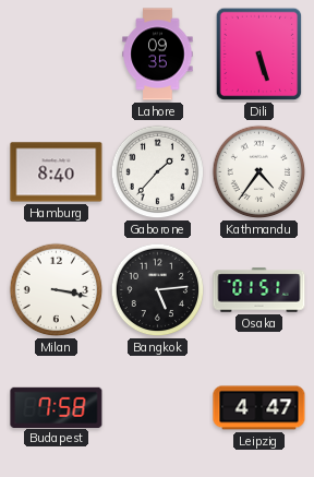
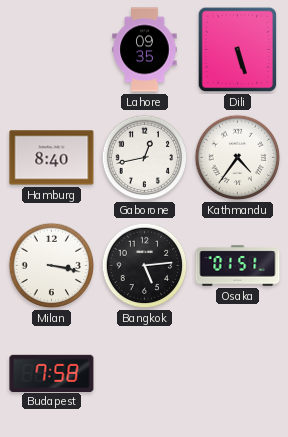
Gaborone: 1:37 -> 12:43 (145, 158)
Leipzig: 4:47 -> none (259, 408)
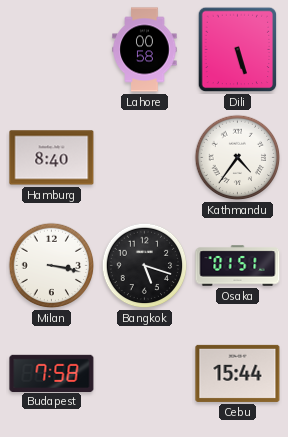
Lahore: 09:35 -> 00:58 (145, 50)
Gaborone: 12:43 -> none (145, 158)
Bangkok: 5:14 -> 5:18 (145, 266)
Cebu: none -> 15:44 (238, 373)
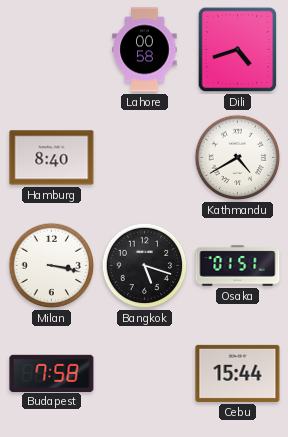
Dili: 5:27 -> 4:42 (238, 50)
Kathmandu: 4:36 -> 4:40 (238, 158)
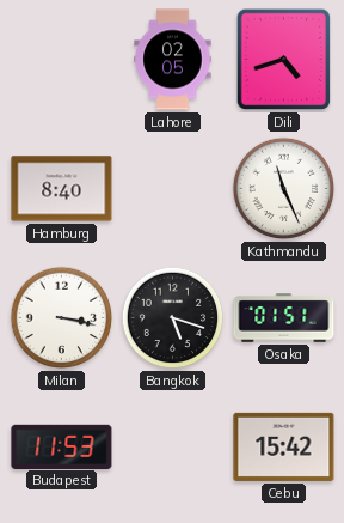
Lahore: 00:58 -> 02:05 (173, 60)
Kathmandu: 4:40 -> 11:26 (284, 189)
Budapest: 7:58 -> 11:53 (62, 446)
Cebu: 15:44 -> 15:42 (284, 446)
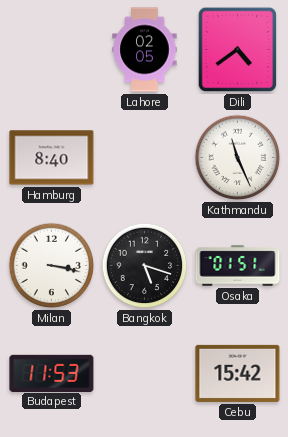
Dili: 4:42 -> 4:39 (238, 50)
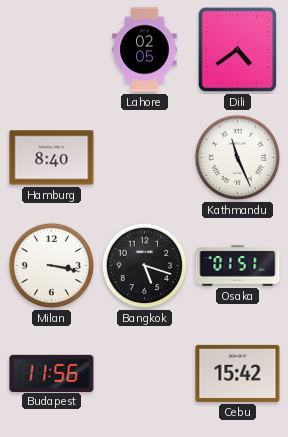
Budapest: 11:53 -> 11:56 (52, 373)
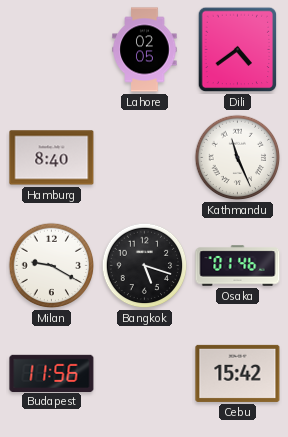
Milan: 3:17 -> 9:20 (52, 266)
Osaka: 01:51 -> 01:46 (238, 266)
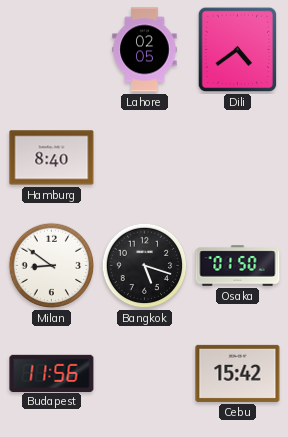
Kathmandu: 11:26 -> none (238, 158)
Milan: 9:20 -> 8:51 (52, 266)
Osaka: 01:46 -> 01:50 (238, 266)
